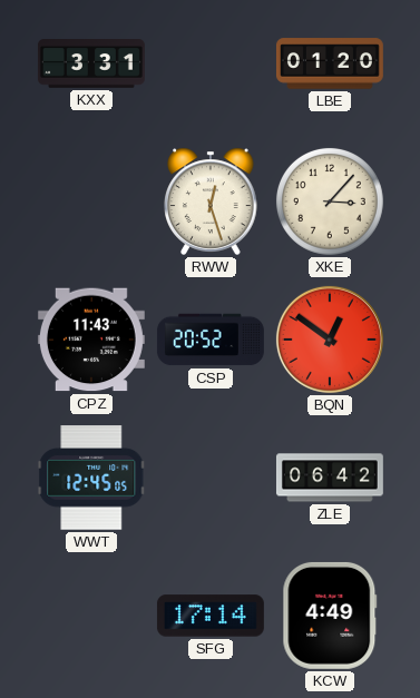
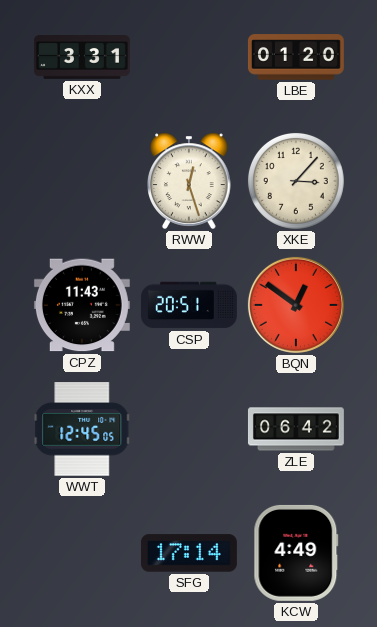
CSP: 20:52 -> 20:51 (189, 305)
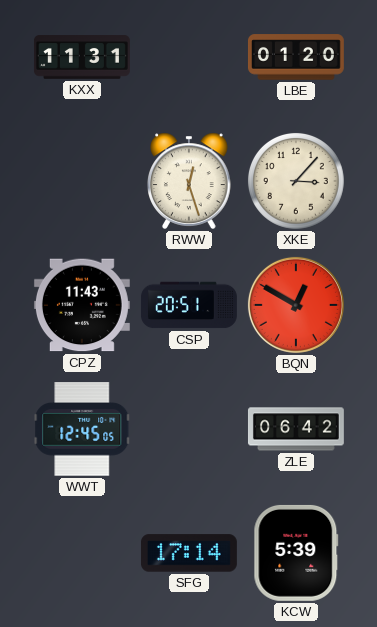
KXX: 3:31 -> 11:31 (82, 57)
BQN: 12:51 -> 12:50 (296, 305)
KCW: 4:49 -> 5:39 (296, 553)
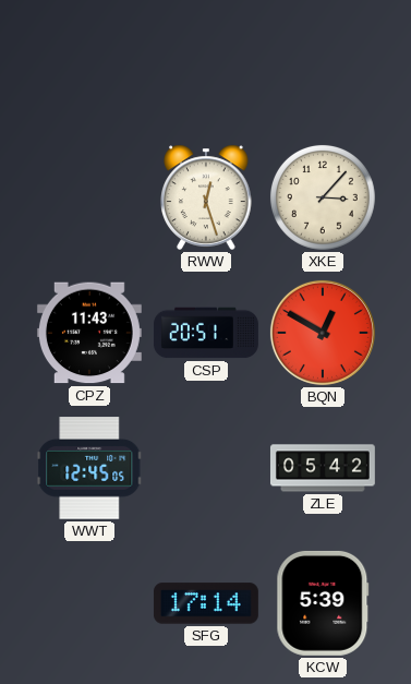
KXX: 11:31 -> none (82, 57)
LBE: 01:20 -> none (296, 57)
ZLE: 06:42 -> 05:42 (323, 468)
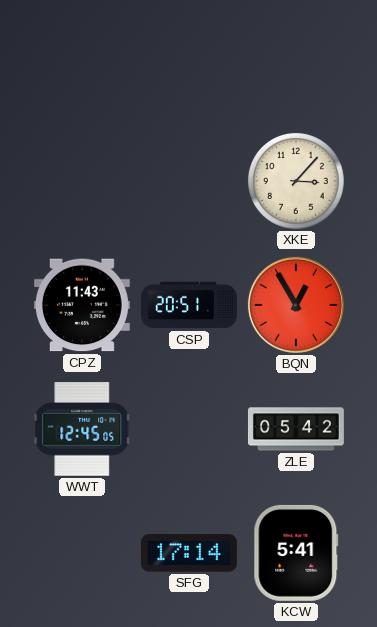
RWW: 12:27 -> none (206, 197)
BQN: 12:50 -> 12:55 (296, 305)
KCW: 5:39 -> 5:41 (296, 553)
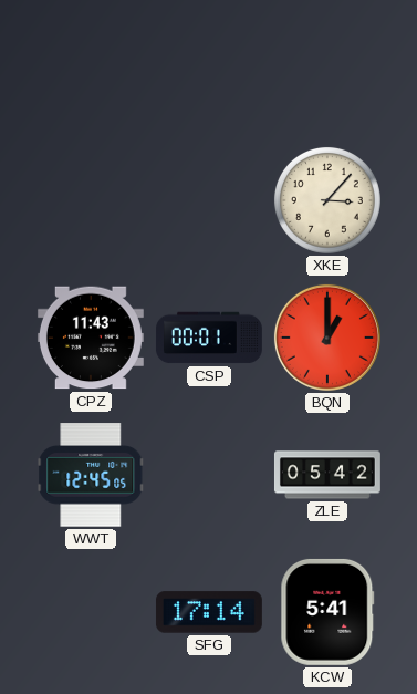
CSP: 20:51 -> 00:01 (209, 338)
BQN: 12:55 -> 1:00 (327, 338)
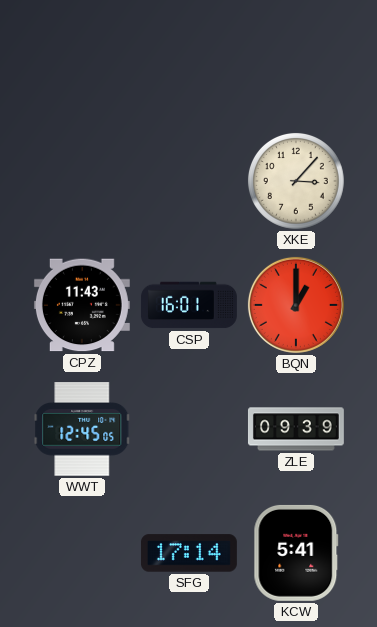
CSP: 00:01 -> 16:01 (189, 305)
ZLE: 05:42 -> 09:39 (296, 429)
